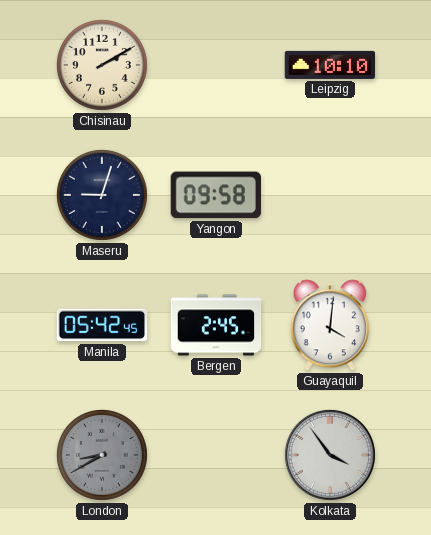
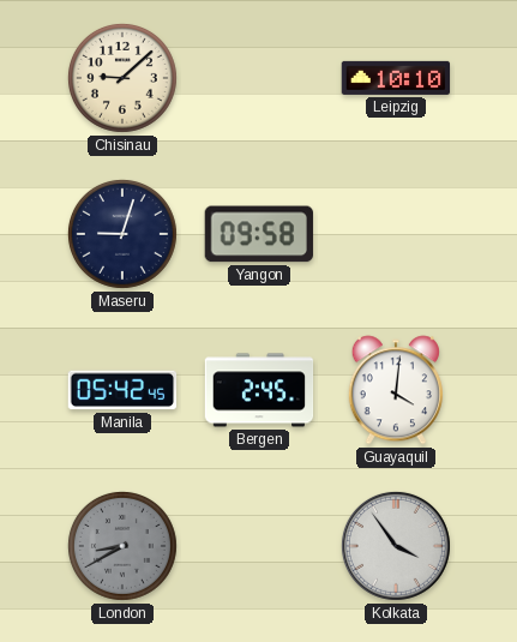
Chisinau: 2:10 -> 9:08 (122, 78)
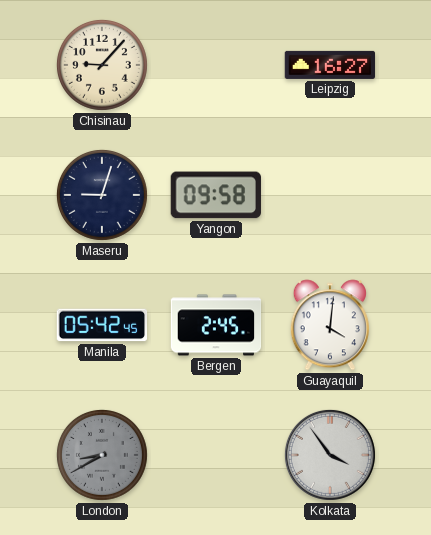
Chisinau: 9:08 -> 9:07 (102, 65)
Leipzig: 10:10 -> 16:27 (330, 65)
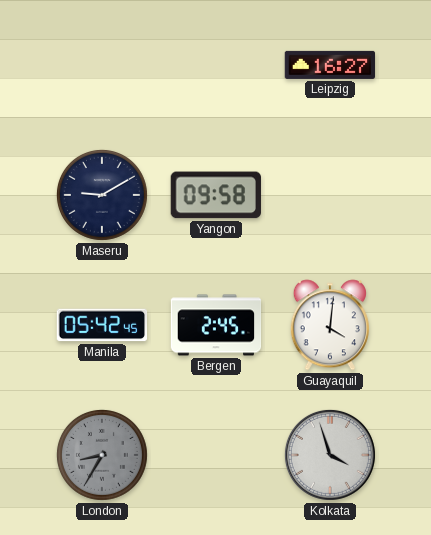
Chisinau: 9:07 -> none (102, 65)
Maseru: 9:03 -> 9:10 (102, 195)
London: 8:40 -> 8:35 (102, 455)
Kolkata: 3:54 -> 3:57 (330, 455)
